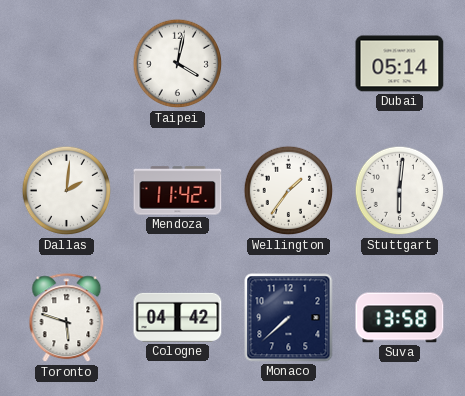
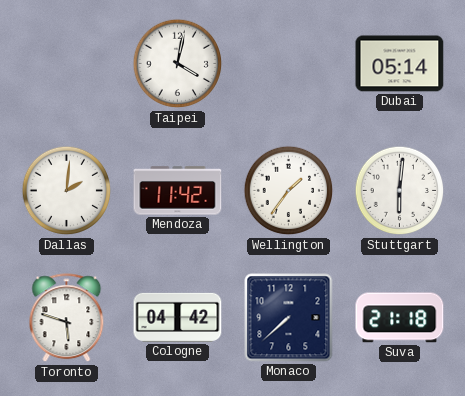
Suva: 13:58 -> 21:18 (400, 318)
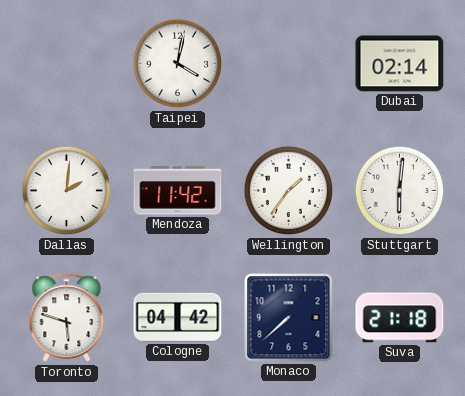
Dubai: 05:14 -> 02:14 (400, 64)
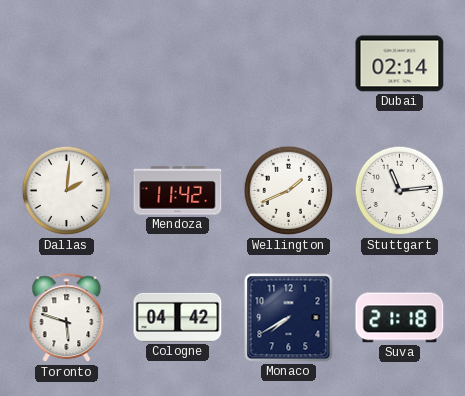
Taipei: 4:02 -> none (178, 64)
Wellington: 1:36 -> 1:41 (289, 191)
Stuttgart: 6:01 -> 11:14 (400, 191)
Monaco: 7:38 -> 7:40 (289, 318)
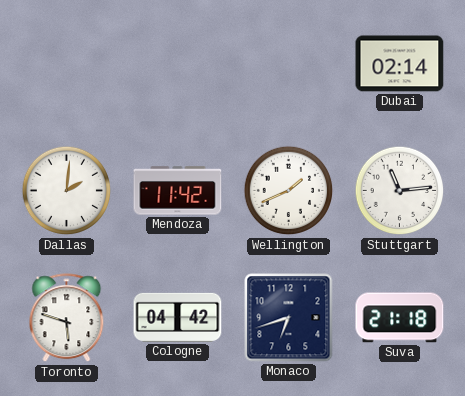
Monaco: 7:40 -> 6:42 (289, 318)
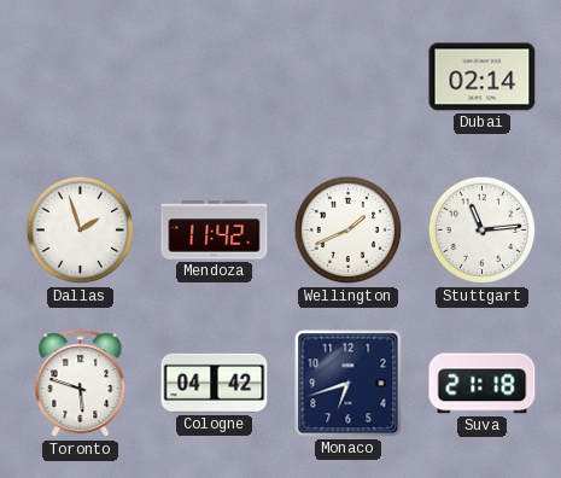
Dallas: 2:01 -> 1:57 (81, 231)
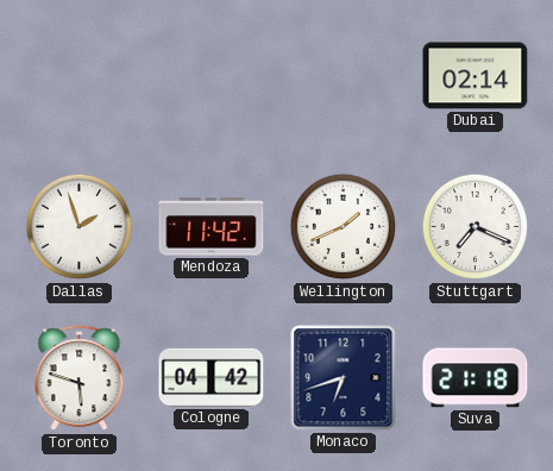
Stuttgart: 11:14 -> 7:19 (476, 227)
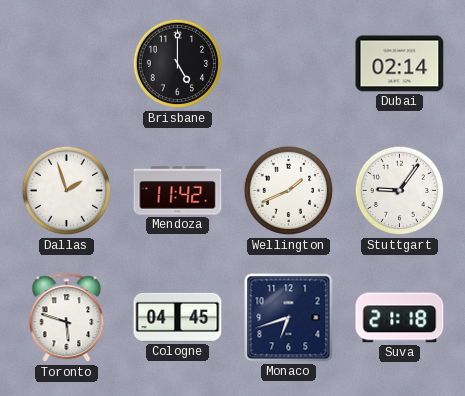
Brisbane: none -> 5:00 (178, 64)
Stuttgart: 7:19 -> 9:06 (400, 191)
Cologne: 04:42 -> 04:45 (178, 317)
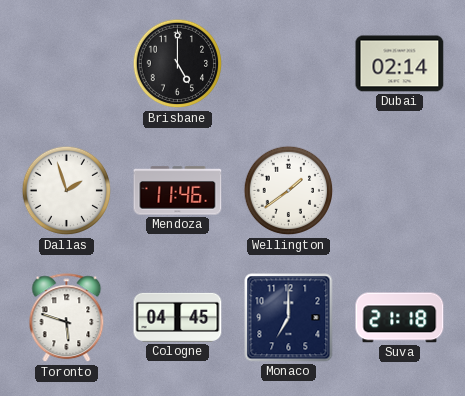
Mendoza: 11:42 -> 11:46 (178, 191)
Wellington: 1:41 -> 1:39 (289, 191)
Stuttgart: 9:06 -> none (400, 191)
Monaco: 6:42 -> 7:00 (289, 318)
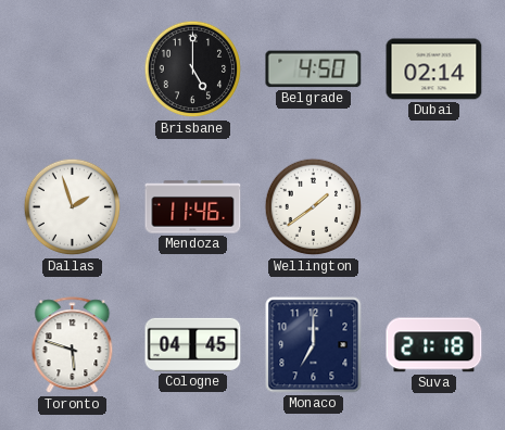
Belgrade: none -> 4:50 (314, 69)
